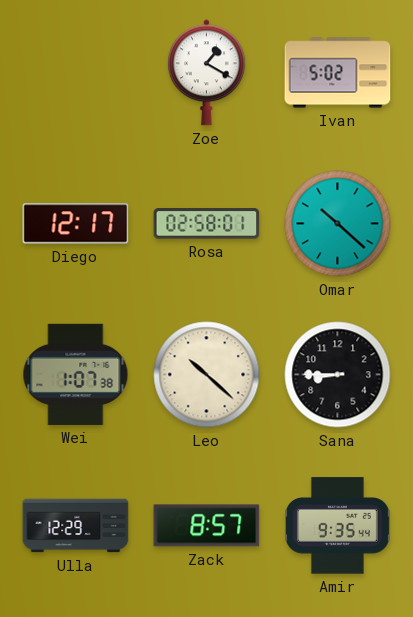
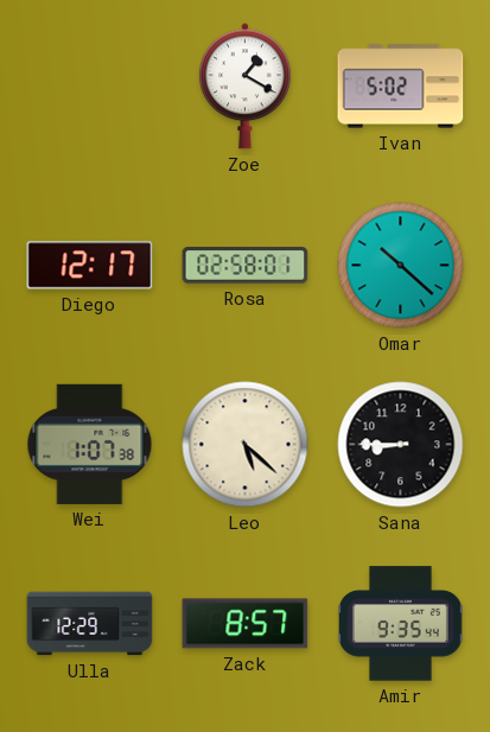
Leo: 10:22 -> 5:22 (246, 445)
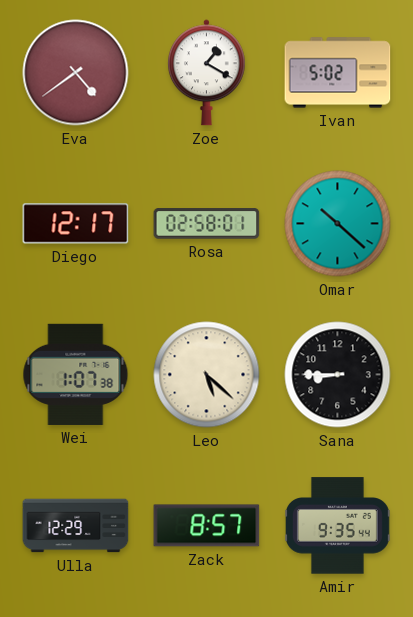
Eva: none -> 4:39 (76, 73)
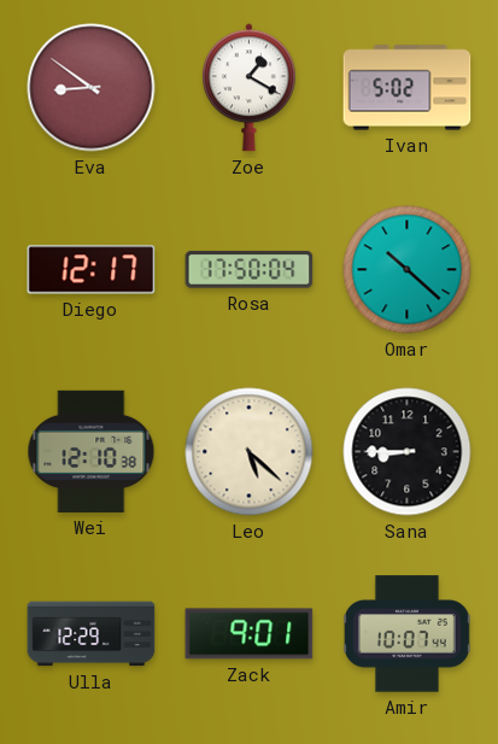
Eva: 4:39 -> 8:51 (92, 88)
Rosa: 02:58 -> 17:50 (250, 270)
Wei: 1:07 -> 12:10 (92, 451)
Zack: 8:57 -> 9:01 (250, 634)
Amir: 9:35 -> 10:07 (406, 634)
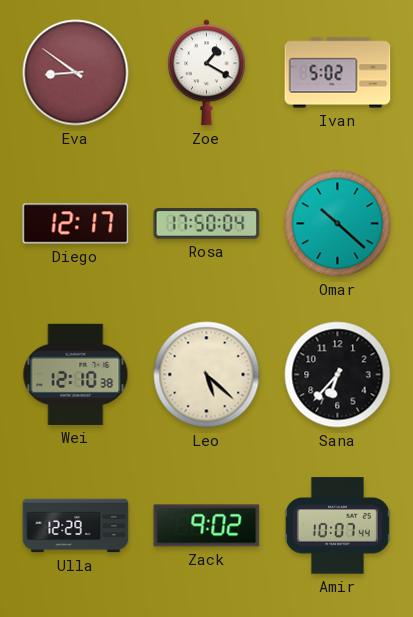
Sana: 8:45 -> 6:37 (338, 375)
Zack: 9:01 -> 9:02 (207, 526)
